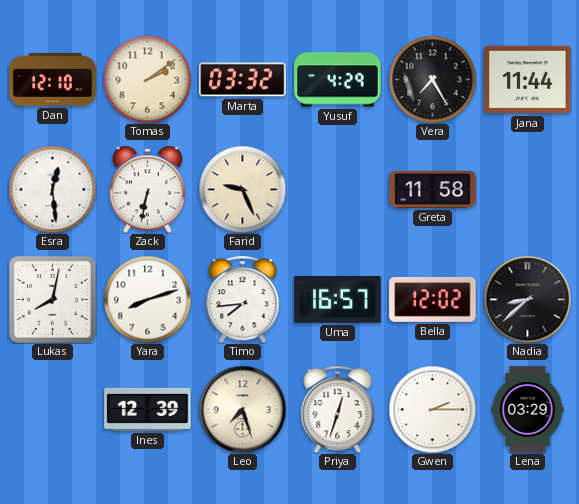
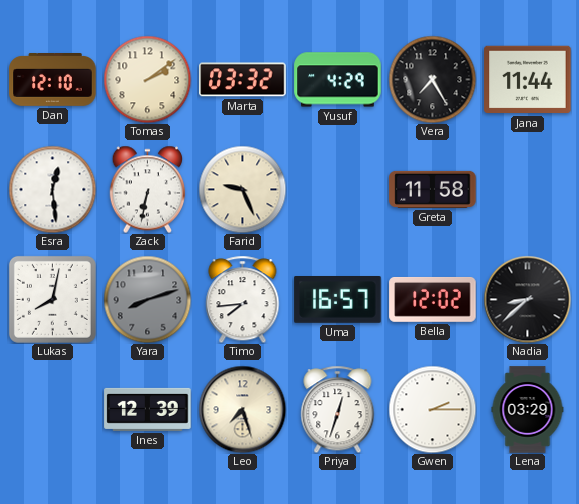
Yara dial: white -> grey (147, 299)
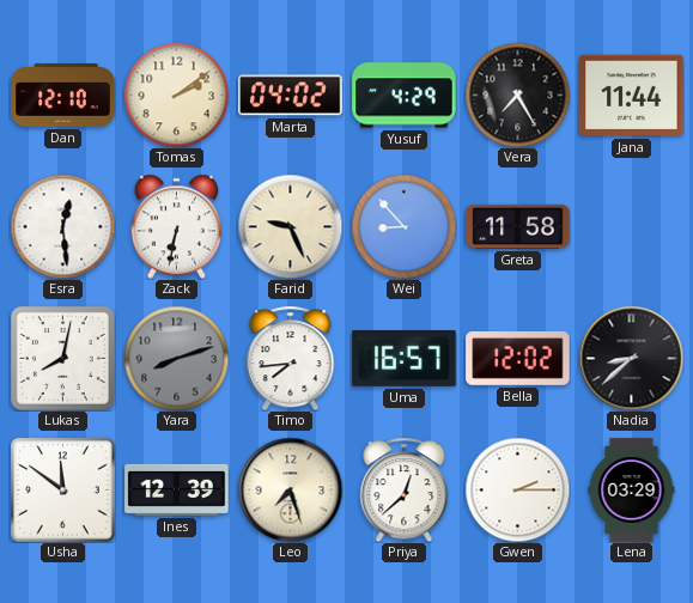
Marta: 03:32 -> 04:02 (291, 96)
Wei: none -> 8:53 (403, 226)
Usha: none -> 11:51 (63, 491)
Priya: 12:33 -> 12:38 (405, 489)
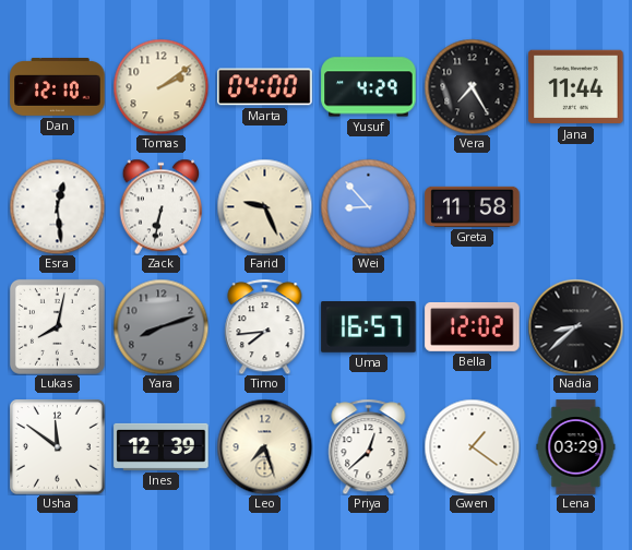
Marta: 04:02 -> 04:00 (265, 87)
Gwen: 2:15 -> 1:21 (472, 446)
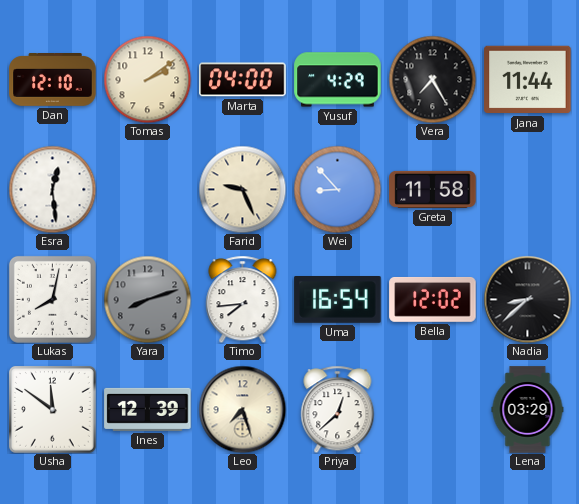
Zack: 6:32 -> none (162, 206)
Uma: 16:57 -> 16:54 (338, 300)
Gwen: 1:21 -> none (472, 446)
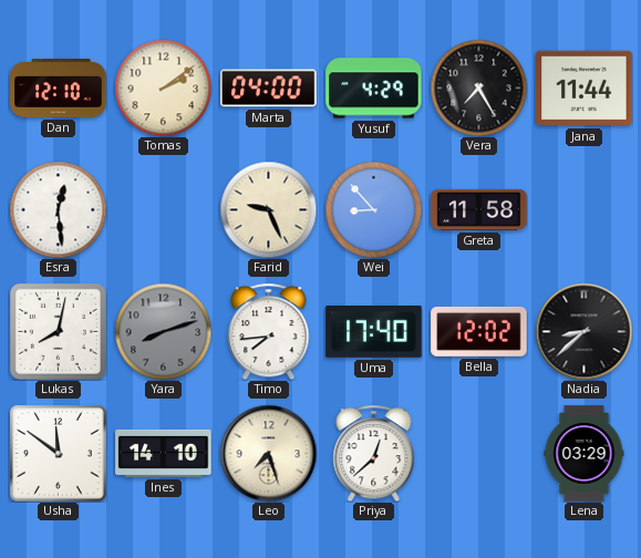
Uma: 16:54 -> 17:40 (374, 332)
Ines: 12:39 -> 14:10 (164, 453)
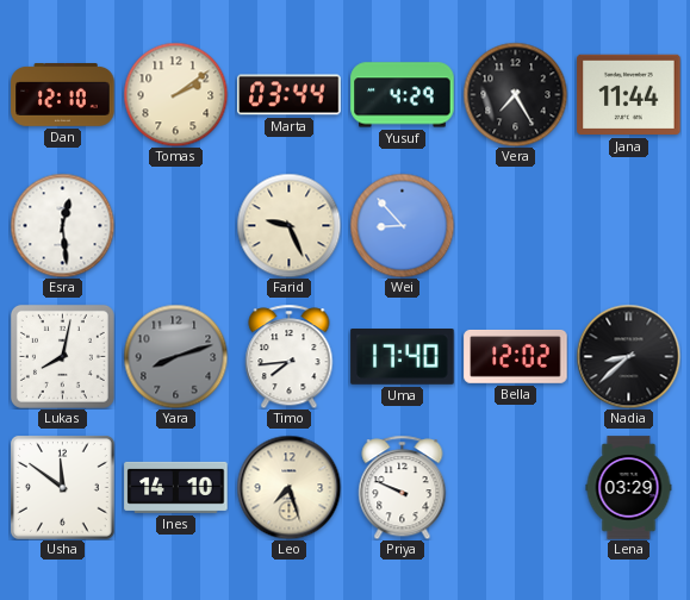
Marta: 04:00 -> 03:44 (290, 95)
Greta: 11:58 -> none (479, 209)
Priya: 12:38 -> 9:49 (403, 487)
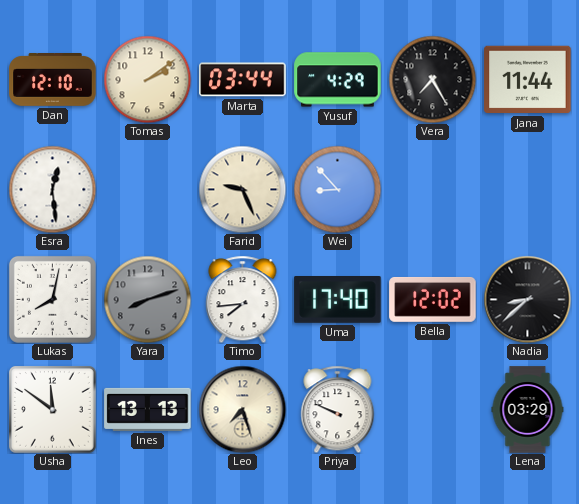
Ines: 14:10 -> 13:13 (148, 409)
